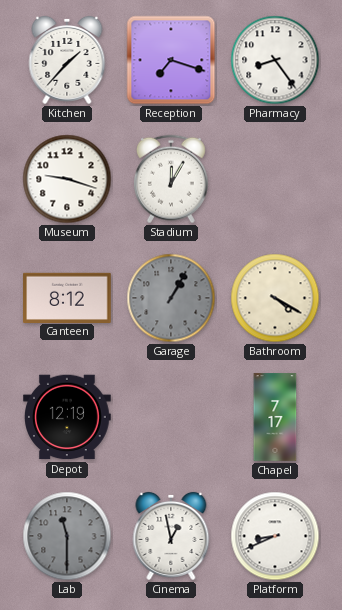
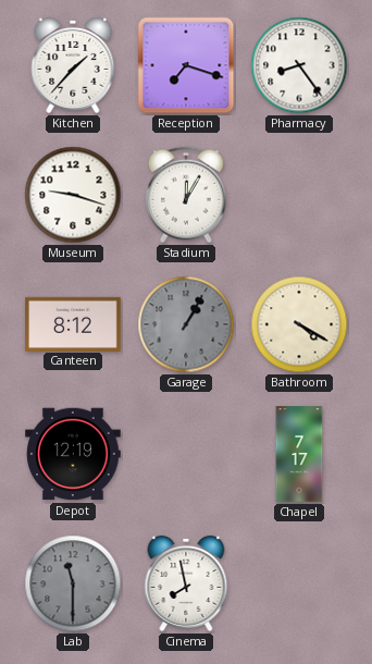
Cinema: 12:58 -> 7:58 (186, 583)
Platform: 8:41 -> none (275, 536)
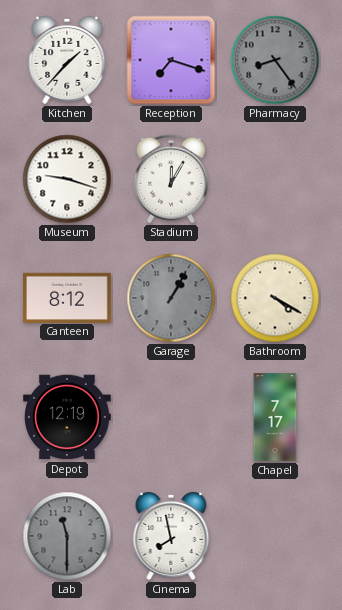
Pharmacy dial: white -> grey (275, 60)
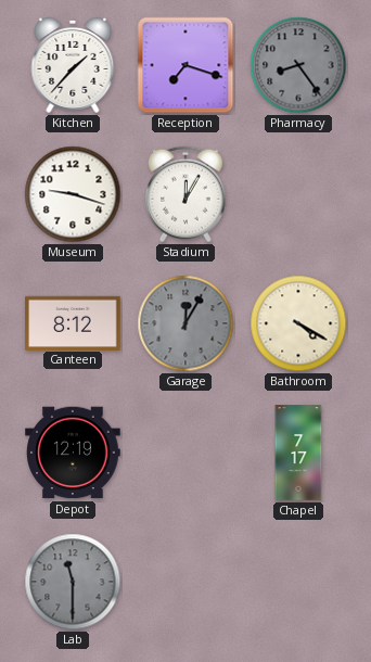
Garage: 1:05 -> 12:05 (185, 323)
Cinema: 7:58 -> none (171, 536)
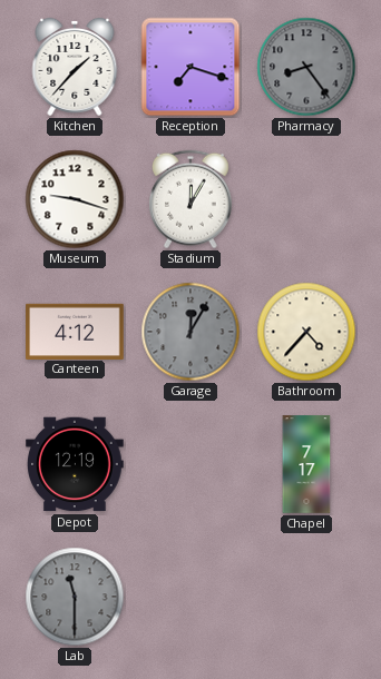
Canteen: 8:12 -> 4:12 (75, 331)
Bathroom: 4:20 -> 4:37 (306, 332)
